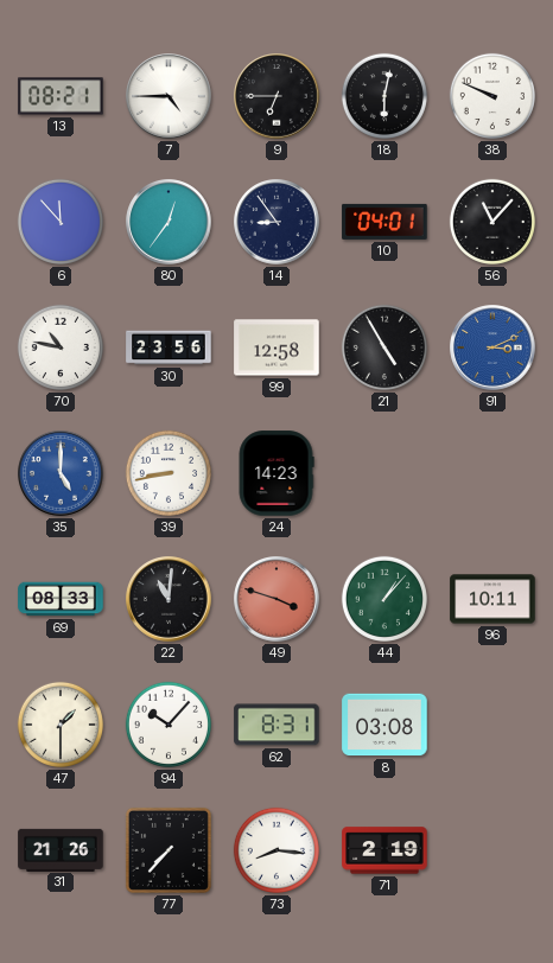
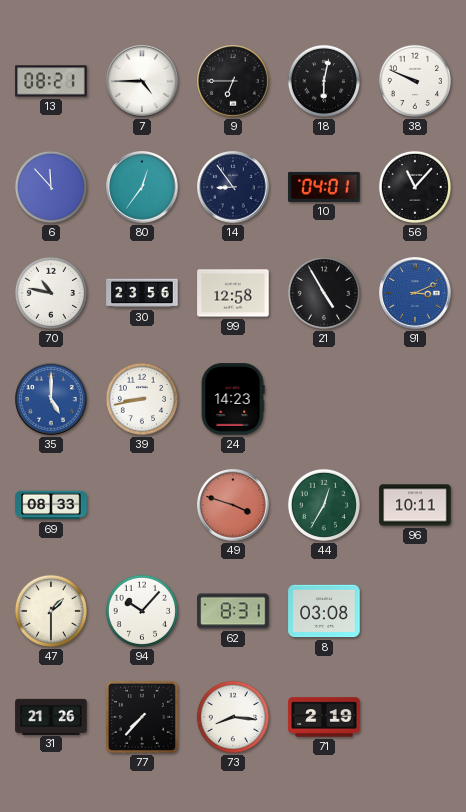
22: 11:01 -> none (169, 599)
44: 1:07 -> 12:35 (324, 505)
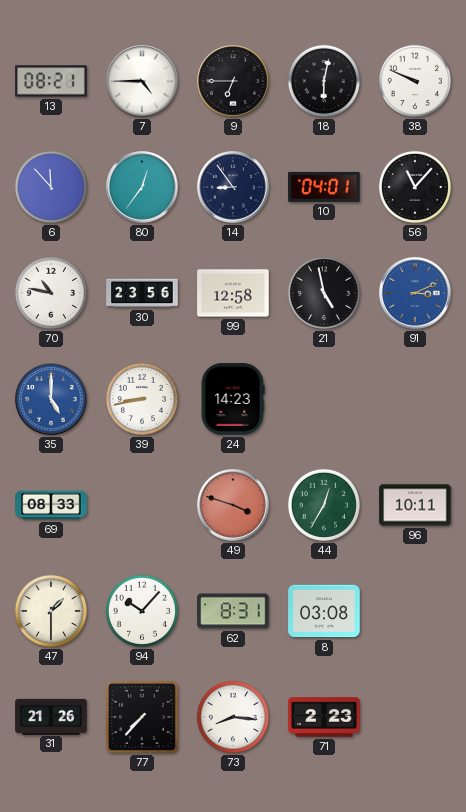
21: 4:55 -> 4:58 (324, 293)
71: 2:19 -> 2:23 (324, 717)
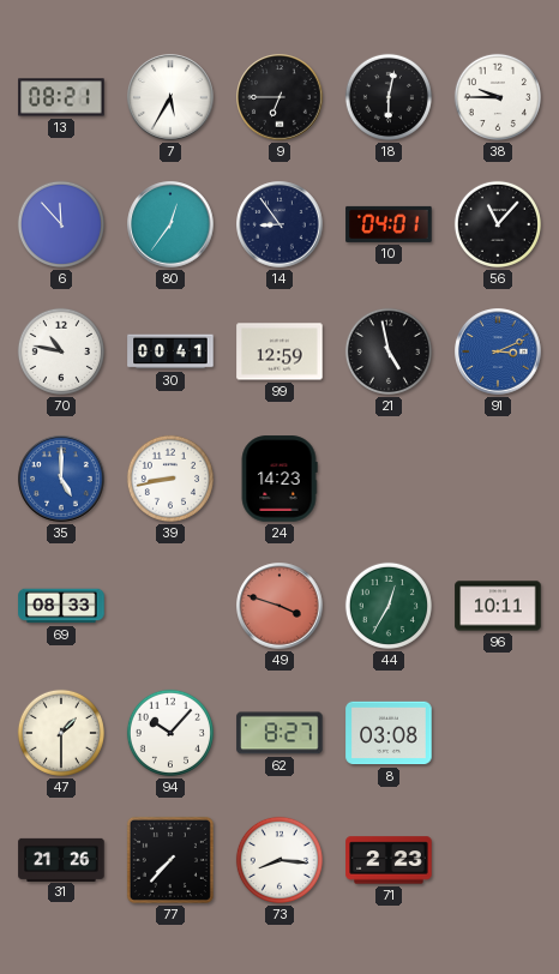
7: 4:45 -> 5:35 (170, 97)
38: 9:49 -> 9:45 (498, 97)
30: 23:56 -> 00:41 (170, 351)
99: 12:58 -> 12:59 (279, 351)
62: 8:31 -> 8:27 (279, 733)
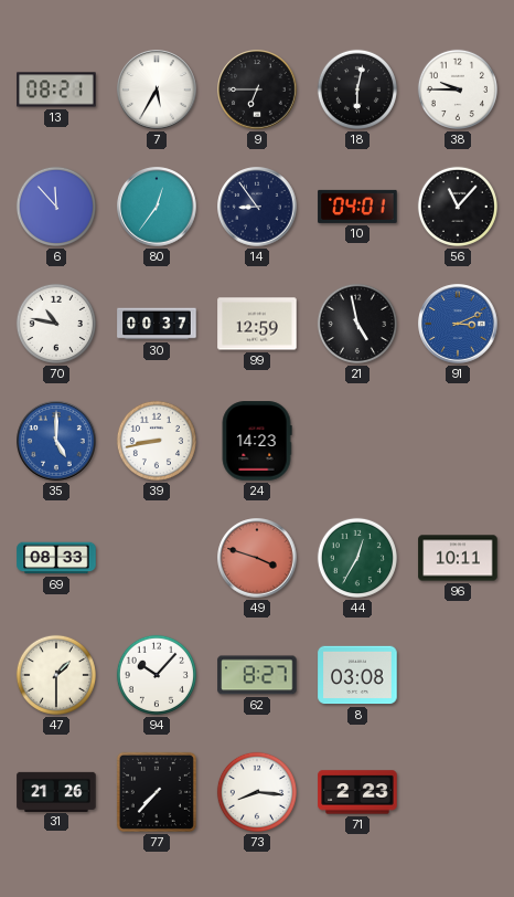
30: 00:41 -> 00:37 (157, 324)
